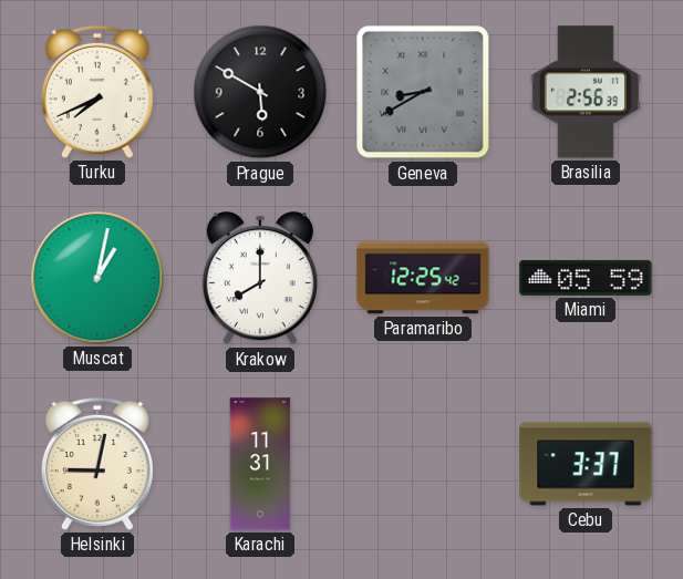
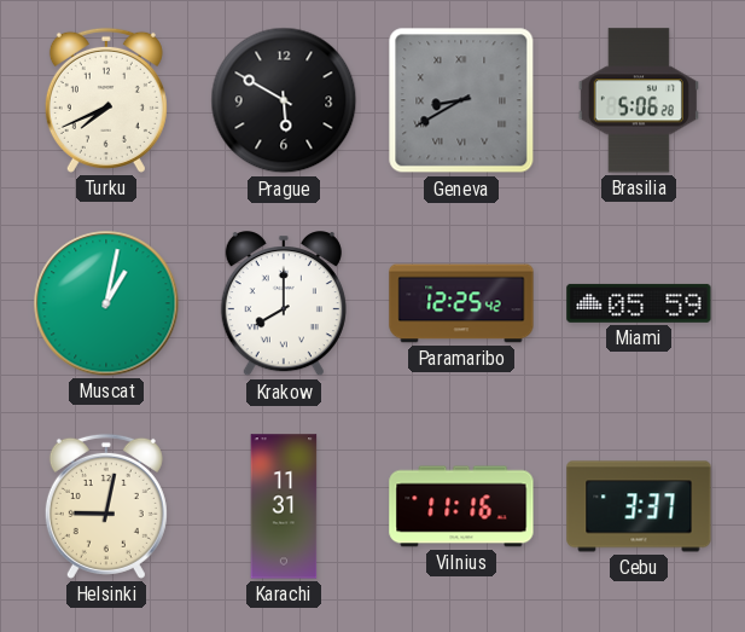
Brasilia: 2:56 -> 5:06 (639, 100)
Vilnius: none -> 11:16 (461, 506)
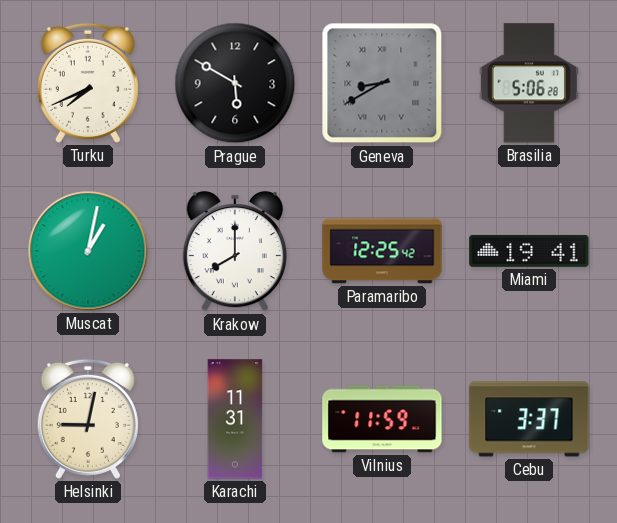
Miami: 05:59 -> 19:41 (529, 251)
Vilnius: 11:16 -> 11:59 (382, 419)
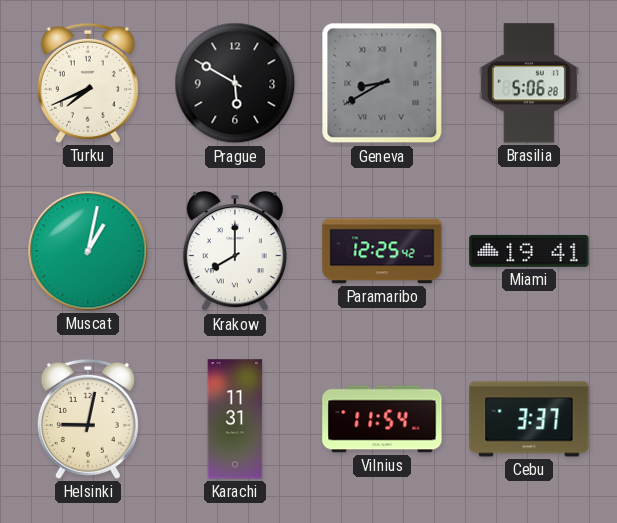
Vilnius: 11:59 -> 11:54 (382, 419)
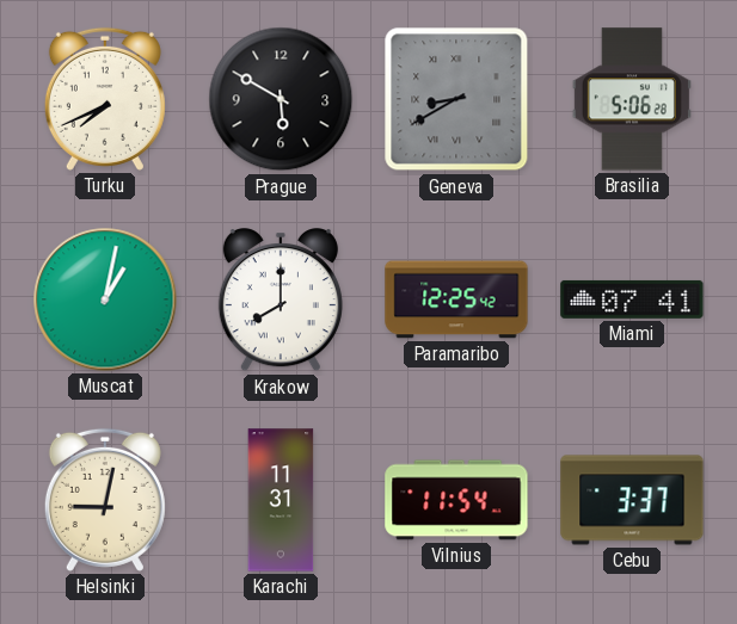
Miami: 19:41 -> 07:41 (632, 299)
